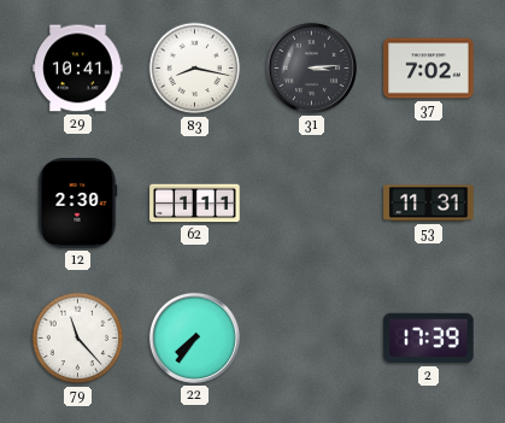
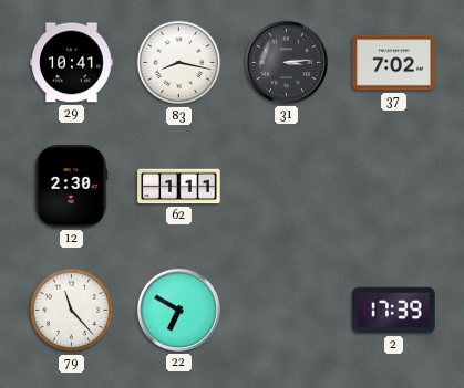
53: 11:31 -> none (429, 204)
22: 7:36 -> 6:50 (178, 310)
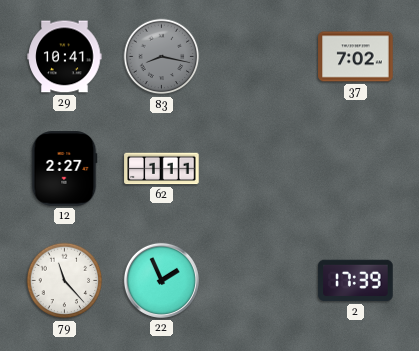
83 dial: white -> grey (162, 57)
31: 3:14 -> none (286, 62)
12: 2:30 -> 2:27 (64, 169)
22: 6:50 -> 1:56 (161, 280)
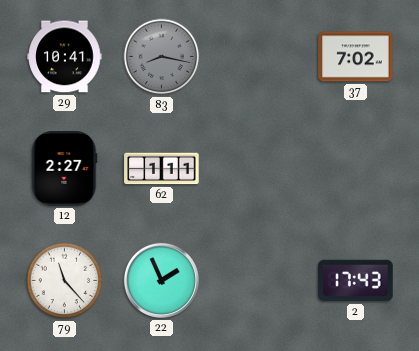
2: 17:39 -> 17:43 (356, 281)
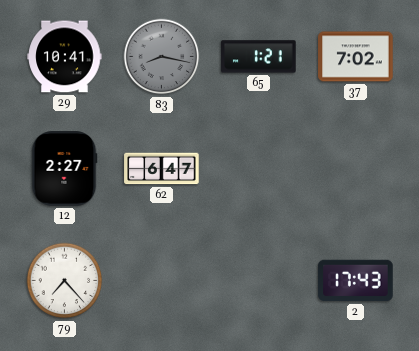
65: none -> 1:21 (259, 57)
62: 1:11 -> 6:47 (162, 169)
79: 11:23 -> 7:23 (65, 281)
22: 1:56 -> none (161, 280)
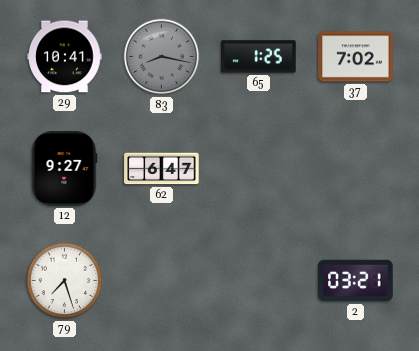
65: 1:21 -> 1:25 (259, 57)
12: 2:27 -> 9:27 (64, 169)
79: 7:23 -> 7:27 (65, 281)
2: 17:43 -> 03:21 (356, 281)
